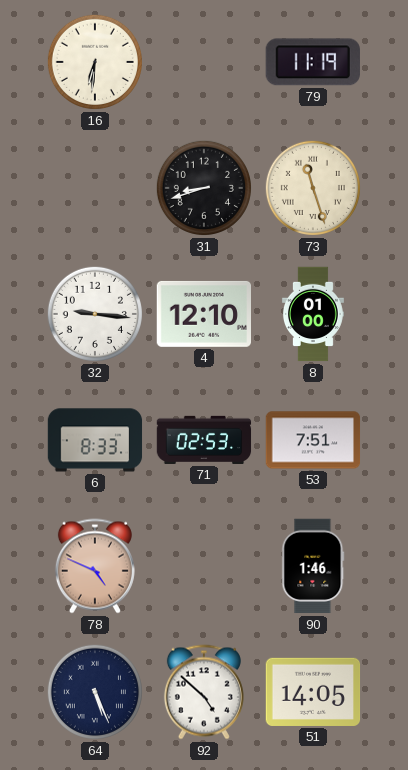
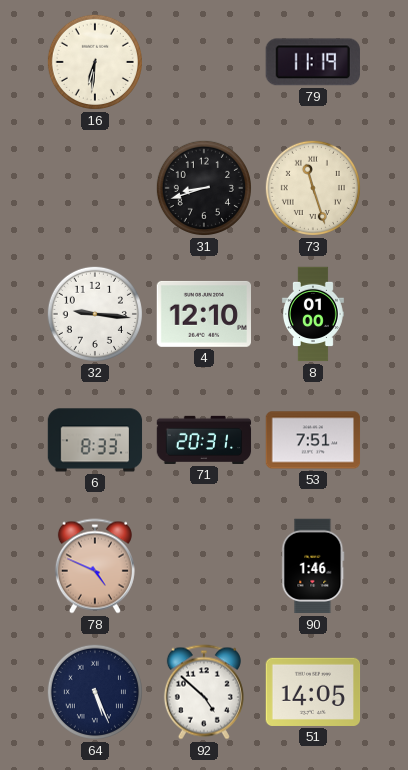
71: 02:53 -> 20:31 (204, 440)
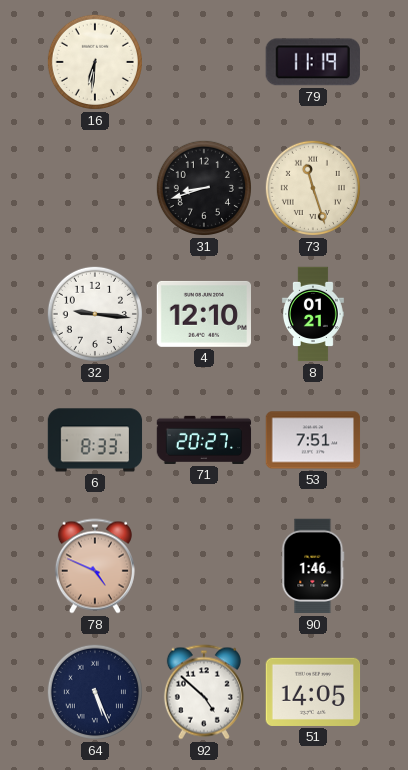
8: 01:00 -> 01:21 (313, 314)
71: 20:31 -> 20:27 (204, 440)
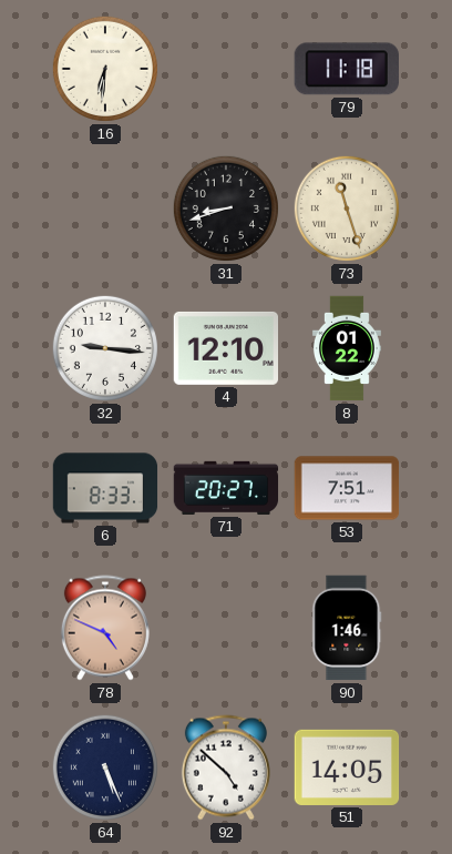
79: 11:19 -> 11:18 (347, 69)
8: 01:21 -> 01:22 (347, 348)
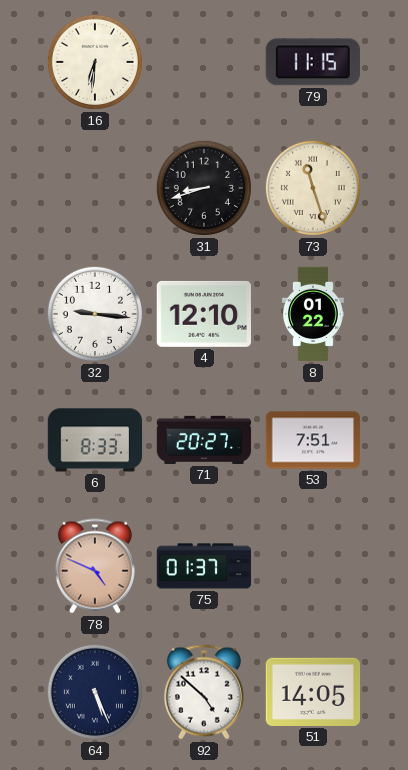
79: 11:18 -> 11:15 (313, 62)
75: none -> 01:37 (204, 566)
90: 1:46 -> none (347, 628)
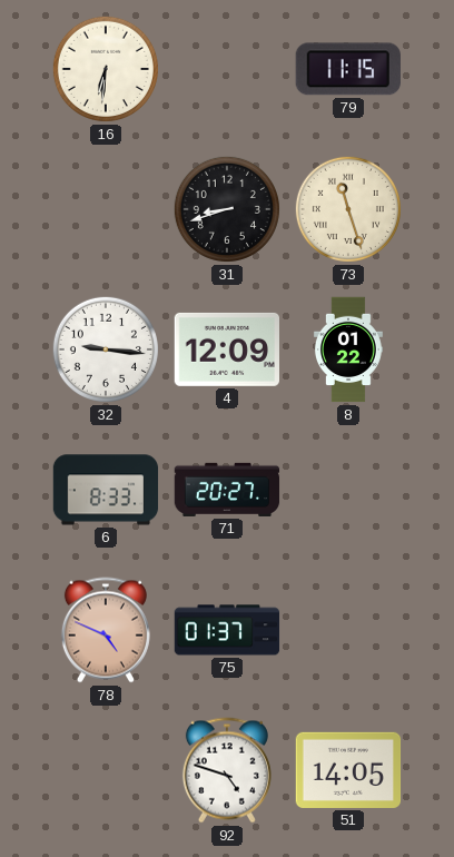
4: 12:10 -> 12:09 (226, 349)
53: 7:51 -> none (313, 440)
64: 5:26 -> none (95, 692)
92: 4:52 -> 4:48 (227, 770)
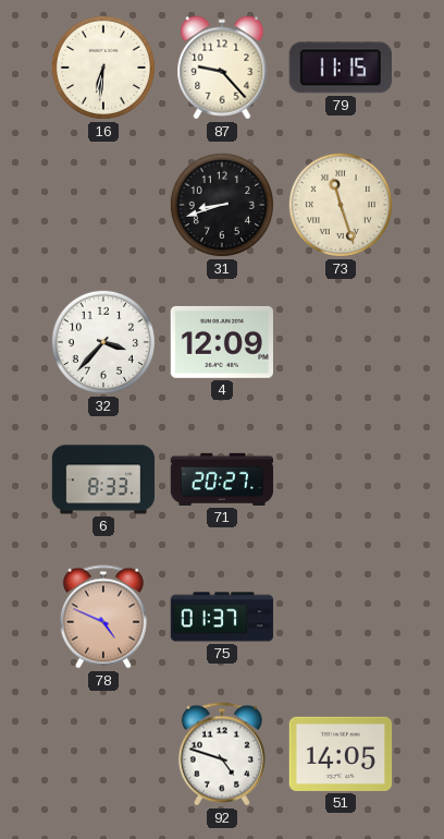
87: none -> 9:23 (222, 68)
32: 9:16 -> 3:37 (103, 342)
8: 01:22 -> none (348, 349)
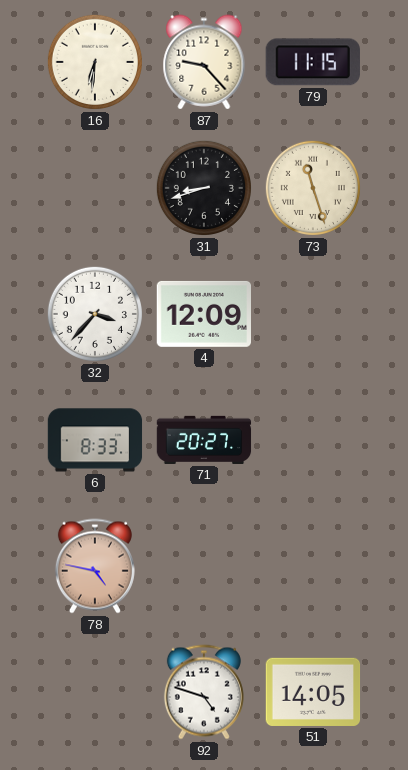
78: 4:49 -> 4:47 (95, 566)
75: 01:37 -> none (222, 617)
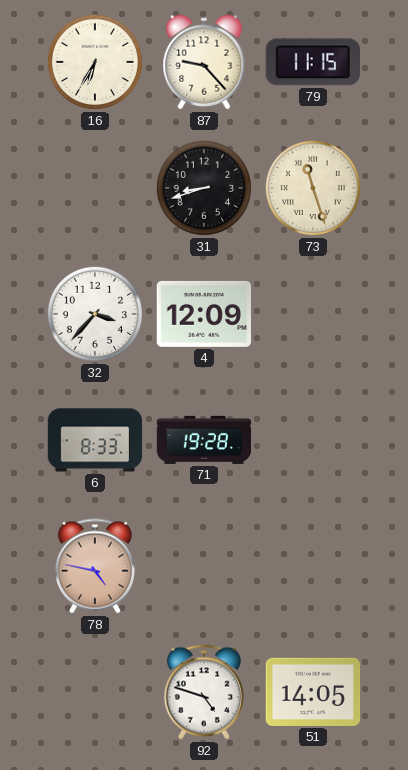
16: 6:31 -> 6:35 (95, 62)
71: 20:27 -> 19:28 (204, 440)
